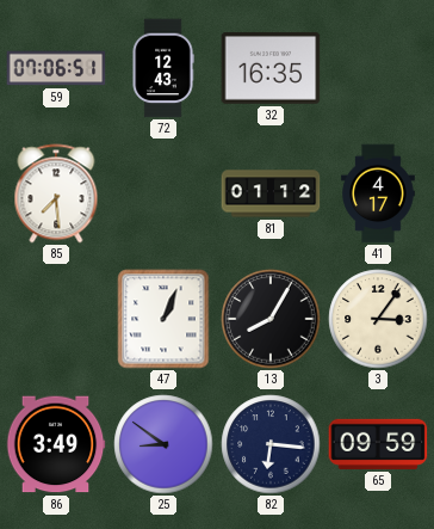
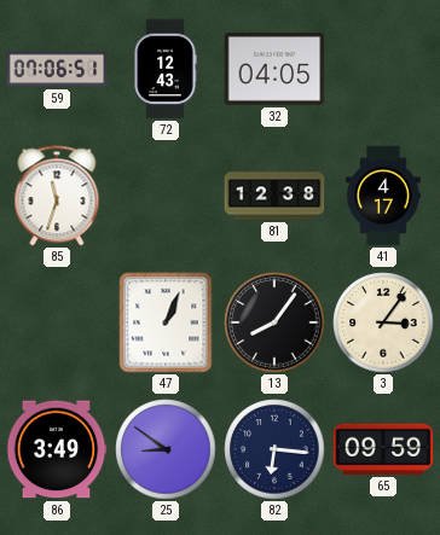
32: 16:35 -> 04:05 (274, 69)
85: 7:29 -> 11:33 (57, 196)
81: 01:12 -> 12:38 (274, 196)
13: 8:05 -> 8:06 (274, 322)
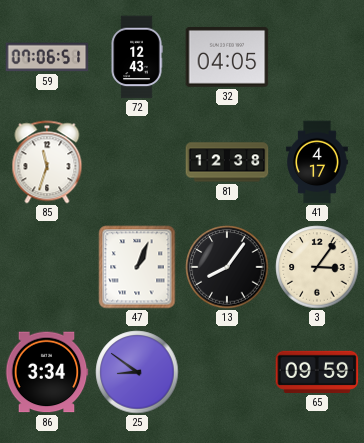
86: 3:49 -> 3:34 (47, 372)
82: 6:16 -> none (274, 449)
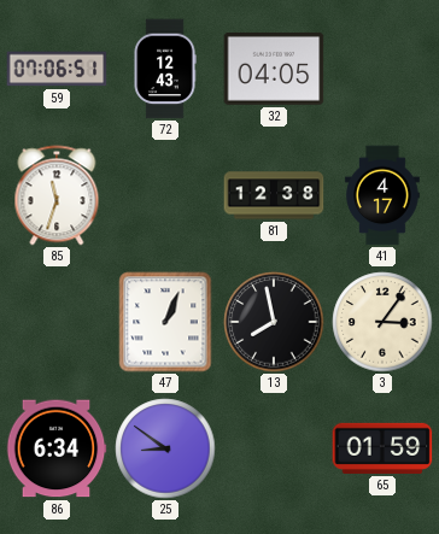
13: 8:06 -> 7:58 (274, 322)
86: 3:34 -> 6:34 (57, 448)
65: 09:59 -> 01:59 (382, 448)
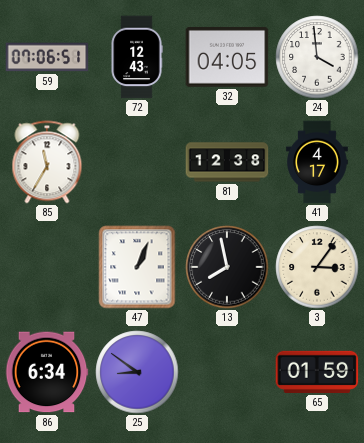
24: none -> 3:59 (317, 57)
85: 11:33 -> 11:35 (47, 162)
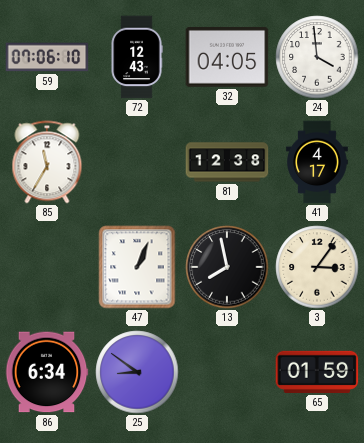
59: 07:06:51 -> 07:06:10 (47, 57)
